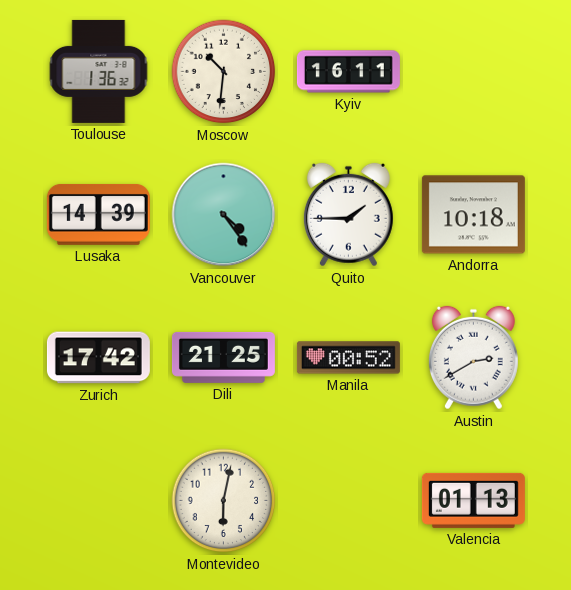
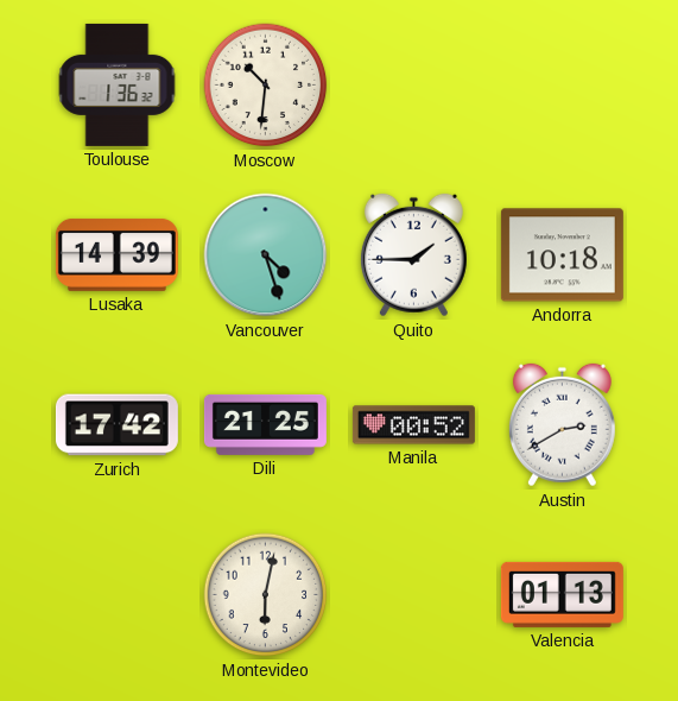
Kyiv: 16:11 -> none (348, 72)
Vancouver: 4:24 -> 4:27 (266, 255)
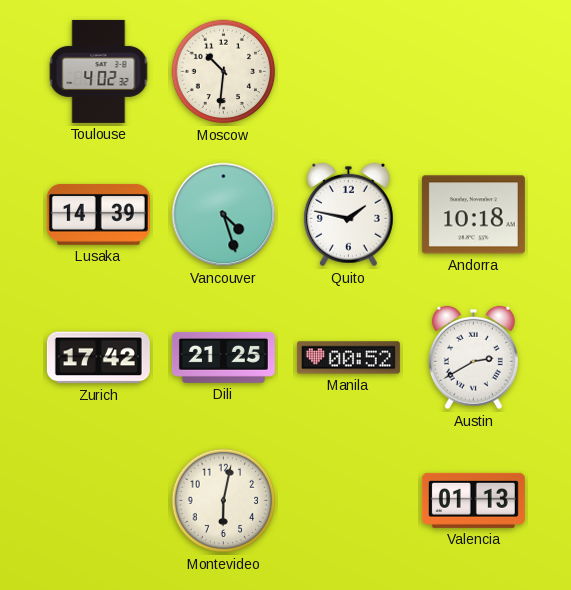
Toulouse: 1:36 -> 4:02 (99, 71)
Quito: 1:45 -> 1:47 (348, 215)
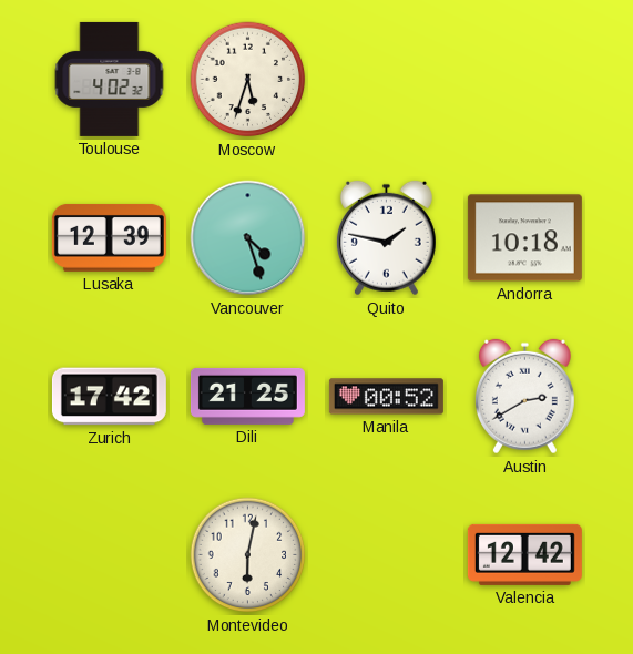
Moscow: 10:31 -> 5:33 (248, 80)
Lusaka: 14:39 -> 12:39 (109, 237)
Valencia: 01:13 -> 12:42 (524, 554)
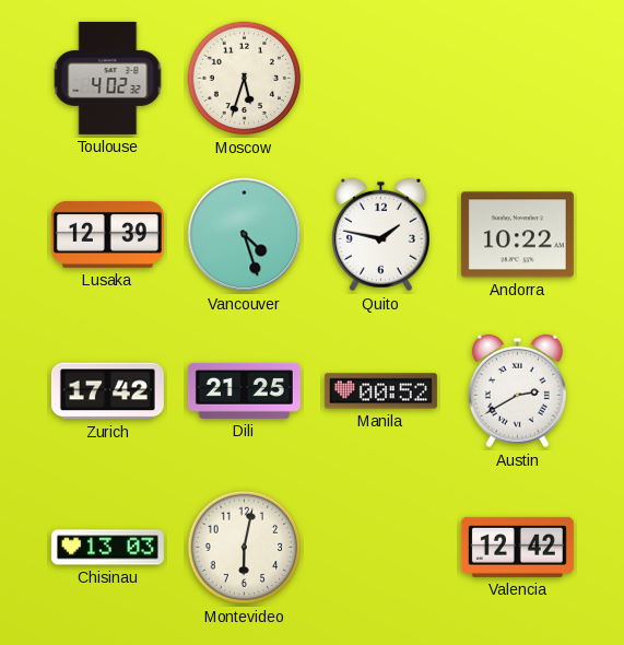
Andorra: 10:18 -> 10:22 (517, 235)
Chisinau: none -> 13:03 (107, 548)
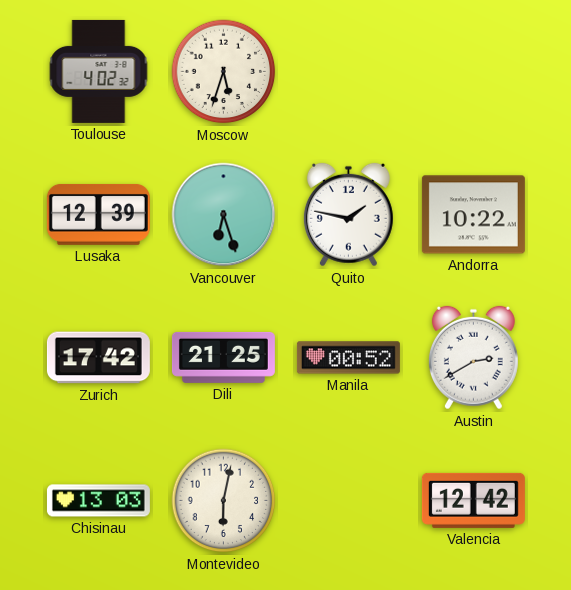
Vancouver: 4:27 -> 6:27 (224, 215)
